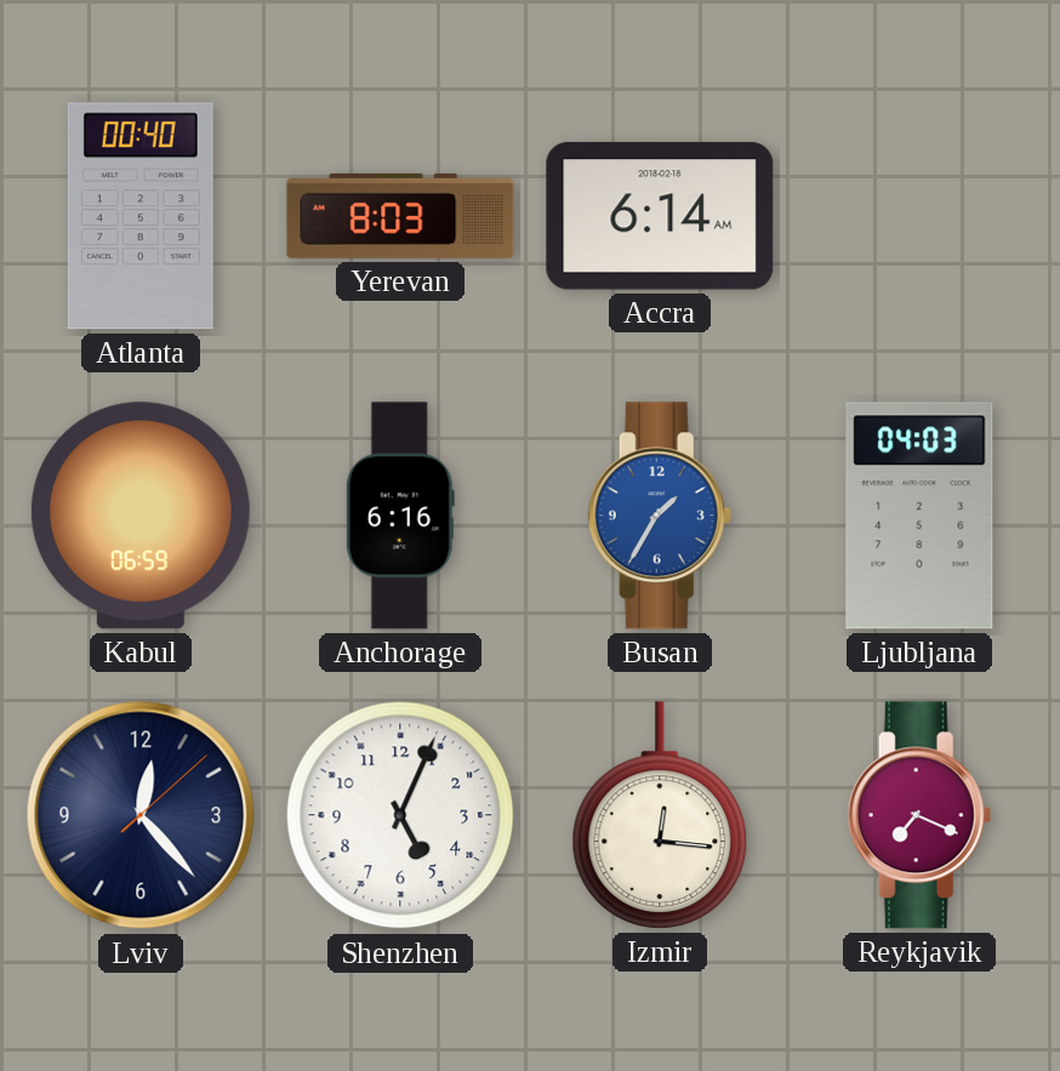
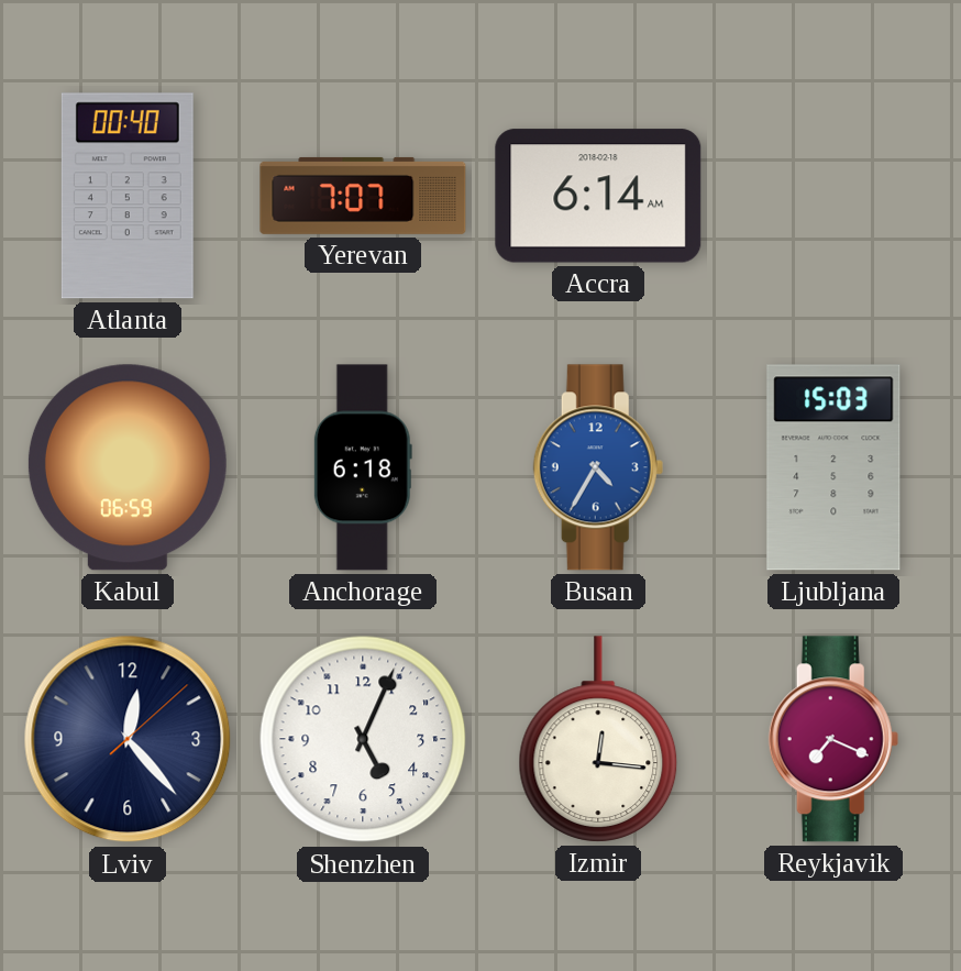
Yerevan: 8:03 -> 7:07 (363, 196)
Anchorage: 6:16 -> 6:18 (363, 467)
Busan: 1:35 -> 4:35 (598, 467)
Ljubljana: 04:03 -> 15:03 (833, 467)
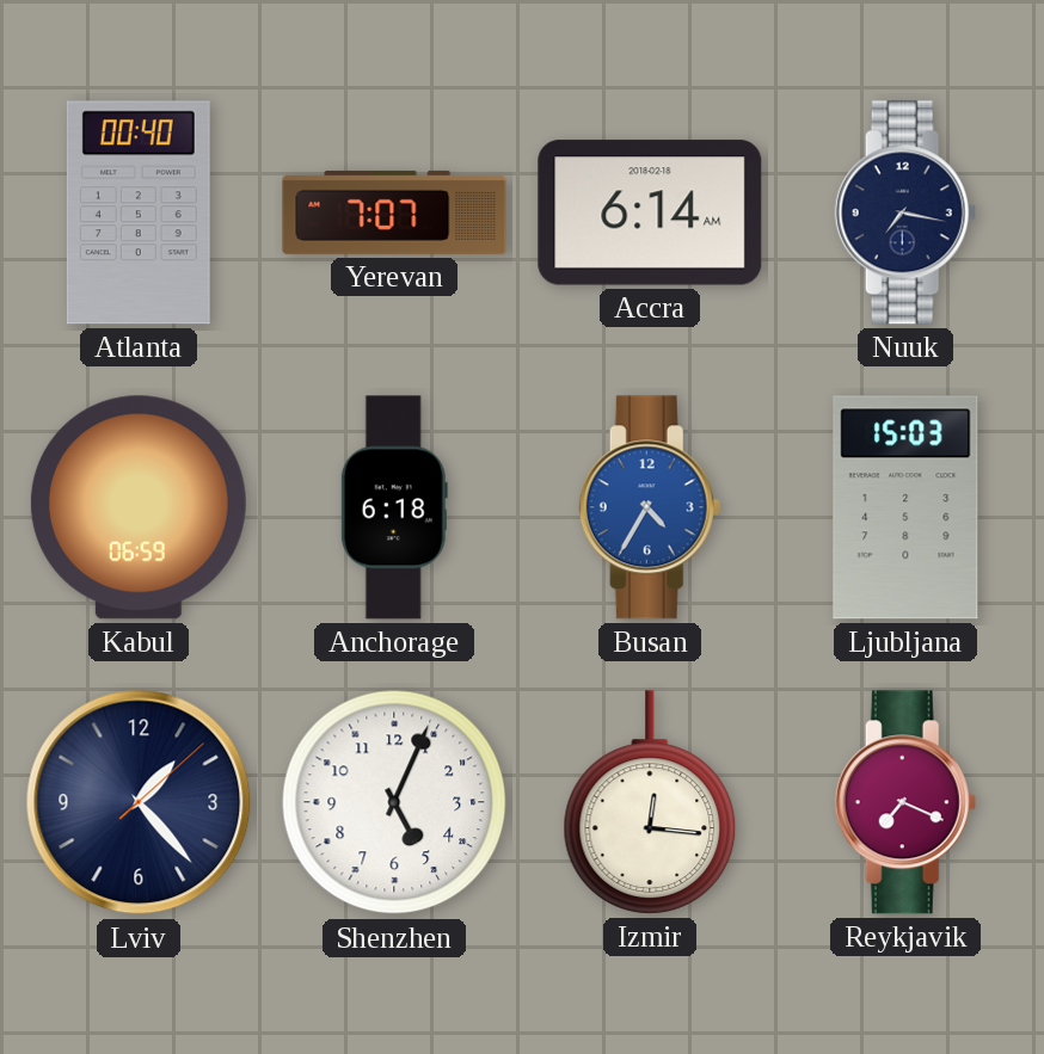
Nuuk: none -> 7:17 (905, 212)
Lviv: 12:23 -> 1:23 (139, 802)
